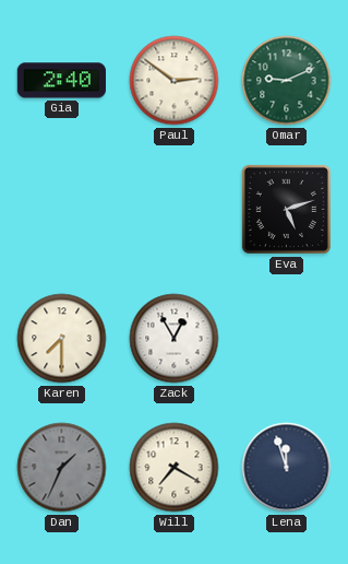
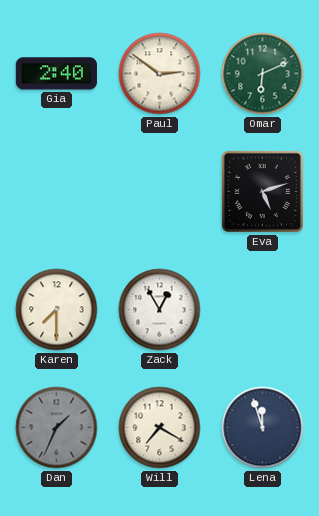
Omar: 9:11 -> 6:11 (263, 74)
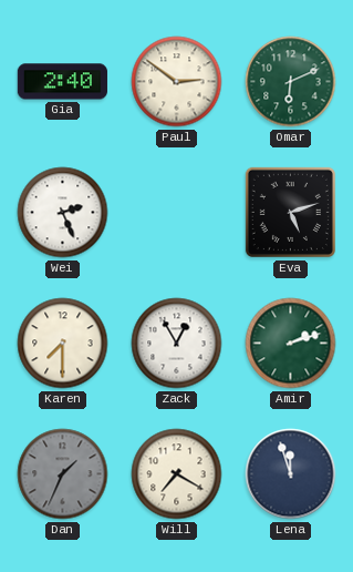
Wei: none -> 2:26 (63, 213)
Amir: none -> 2:12 (291, 344)
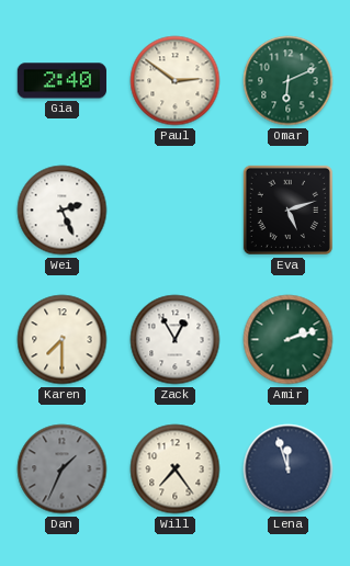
Will: 7:20 -> 7:24 (176, 469)
